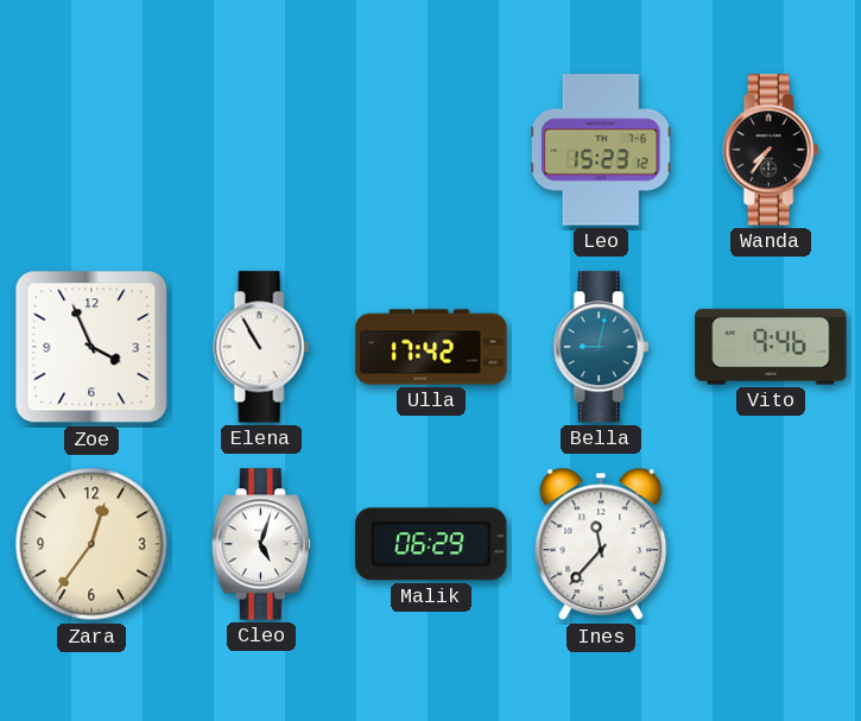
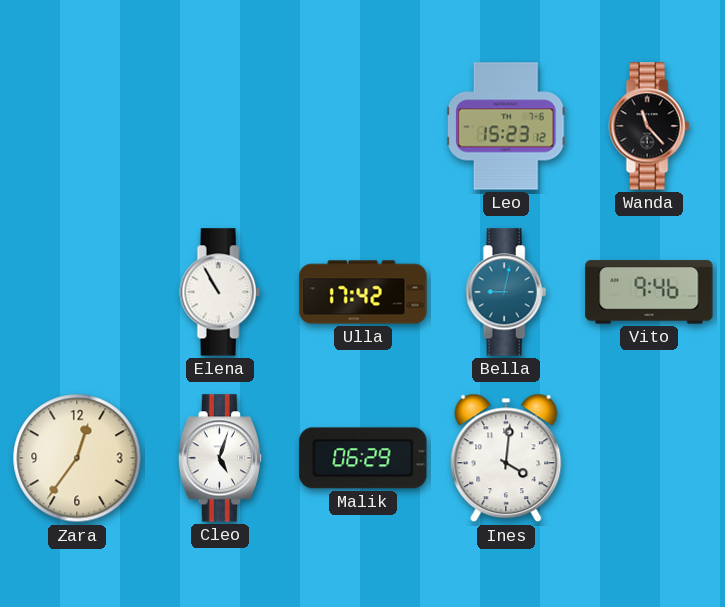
Wanda: 7:36 -> 11:23 (649, 126)
Zoe: 3:56 -> none (91, 347)
Ines: 11:37 -> 4:01 (506, 458)
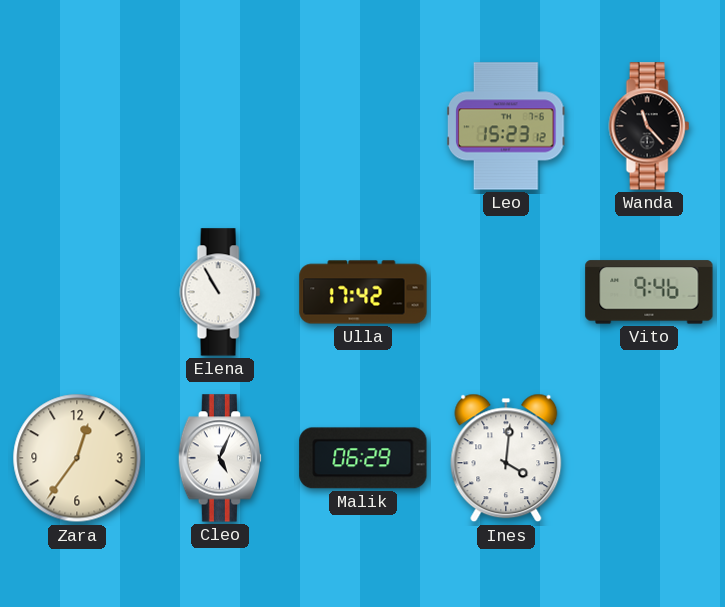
Bella: 9:02 -> none (506, 292)
Cleo: 5:03 -> 5:04 (219, 458)
